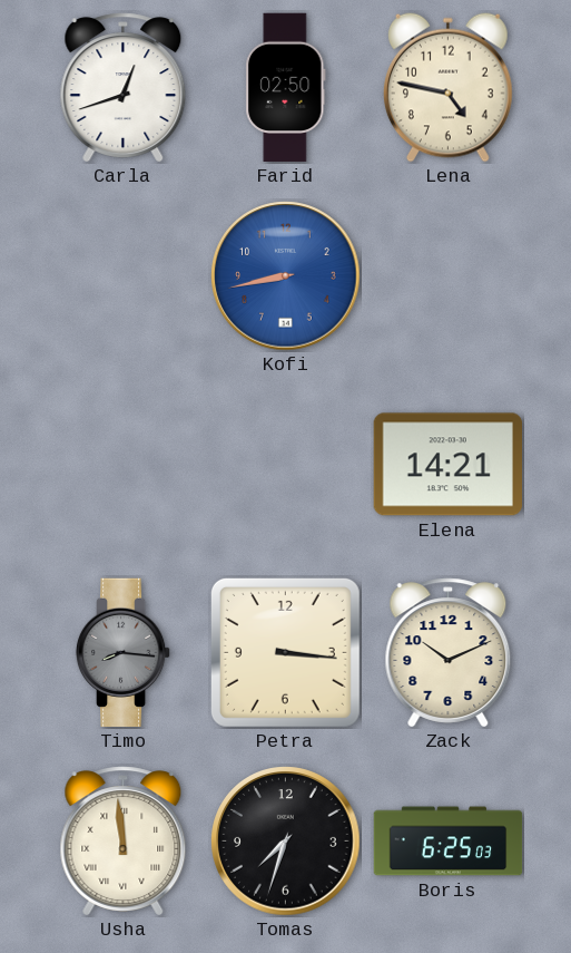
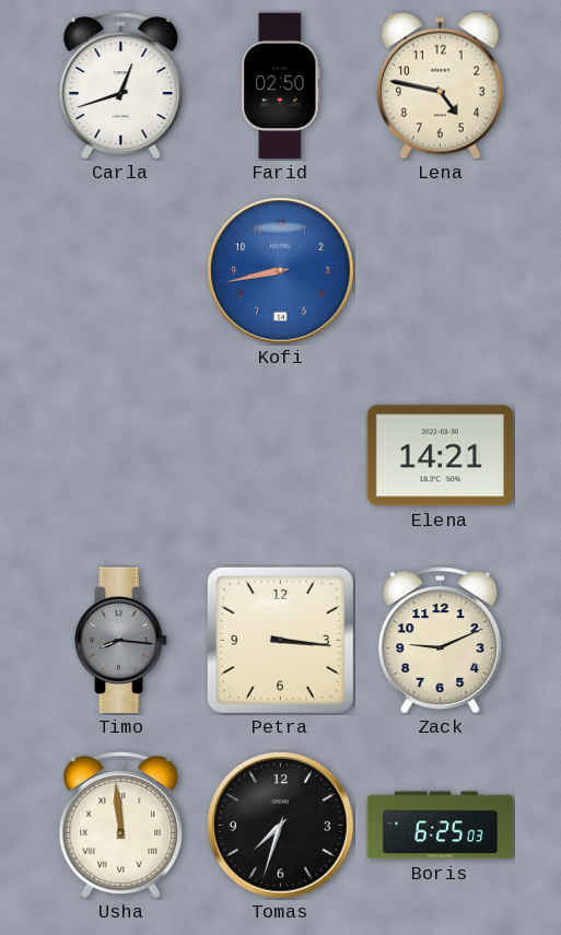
Zack: 10:11 -> 9:11 (441, 641)
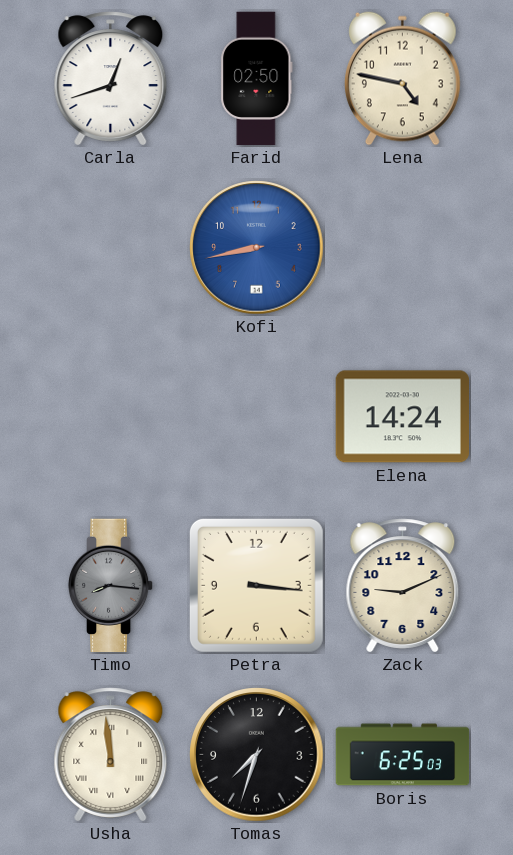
Elena: 14:21 -> 14:24 (402, 417)
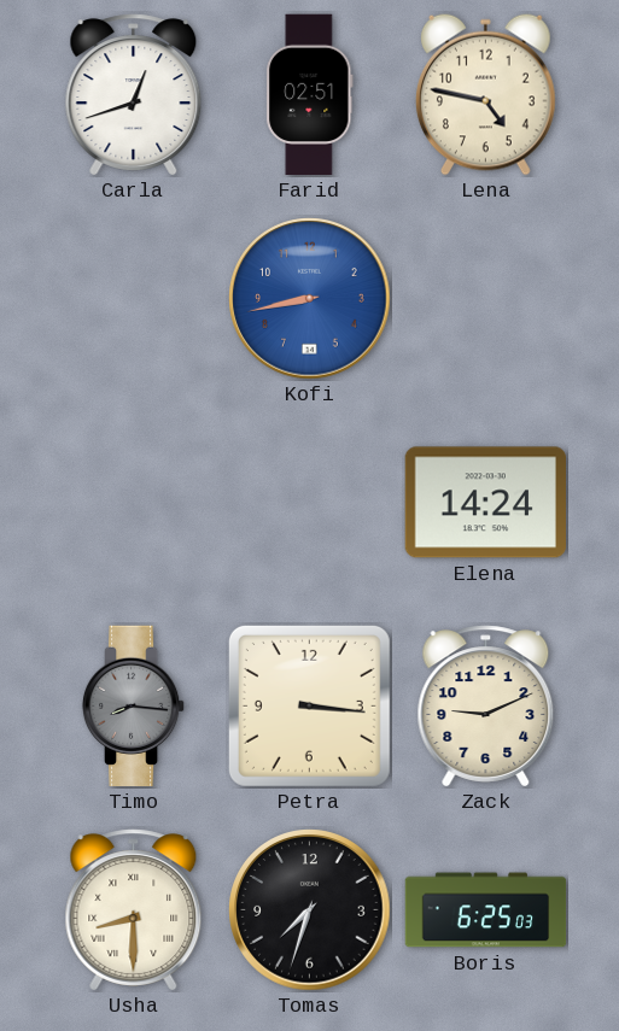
Farid: 02:50 -> 02:51 (310, 95)
Usha: 11:59 -> 8:30 (134, 910)
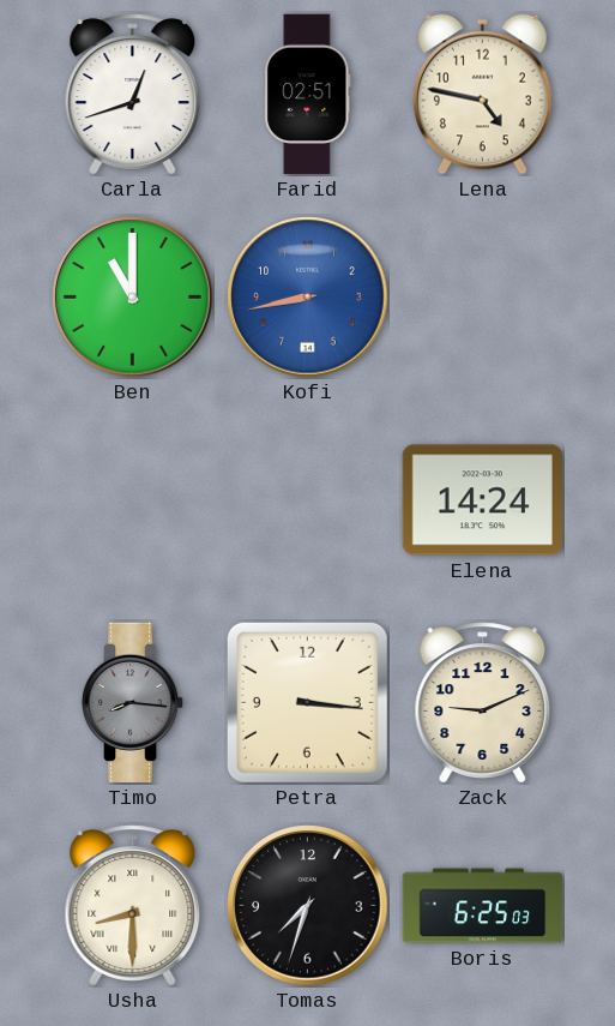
Ben: none -> 11:00 (133, 298)
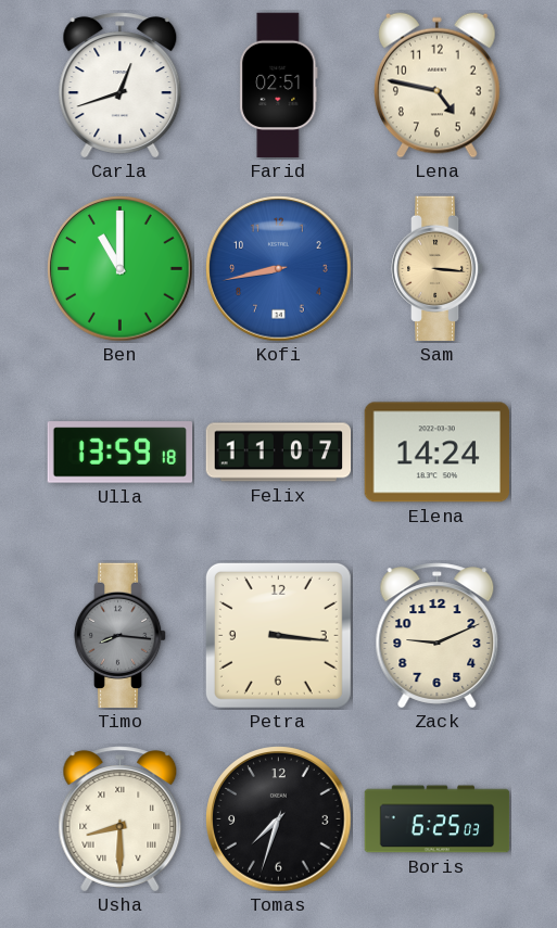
Sam: none -> 3:16 (438, 269)
Ulla: none -> 13:59 (121, 453)
Felix: none -> 11:07 (279, 453)
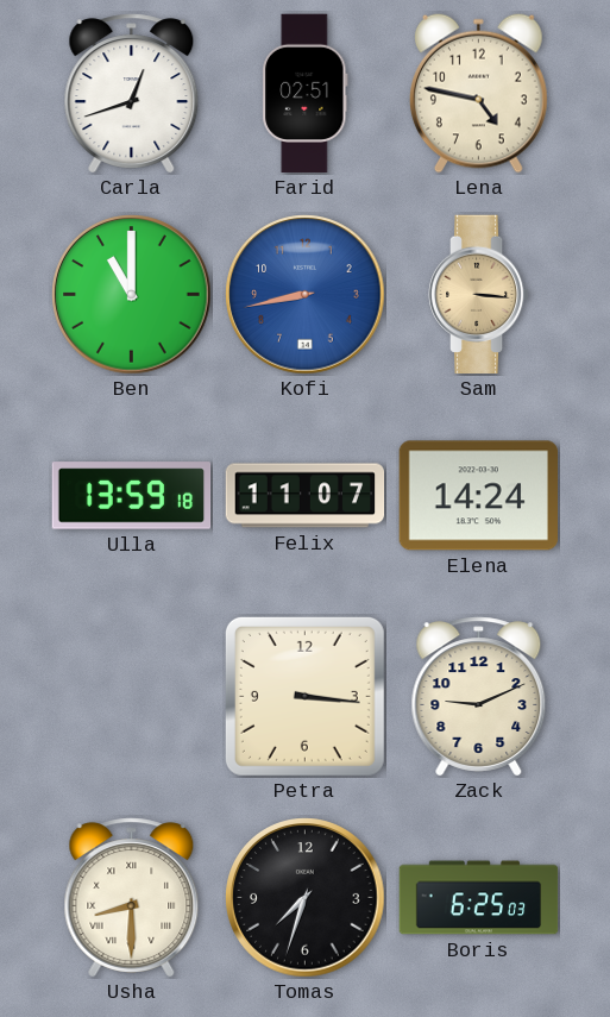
Timo: 8:16 -> none (121, 636)
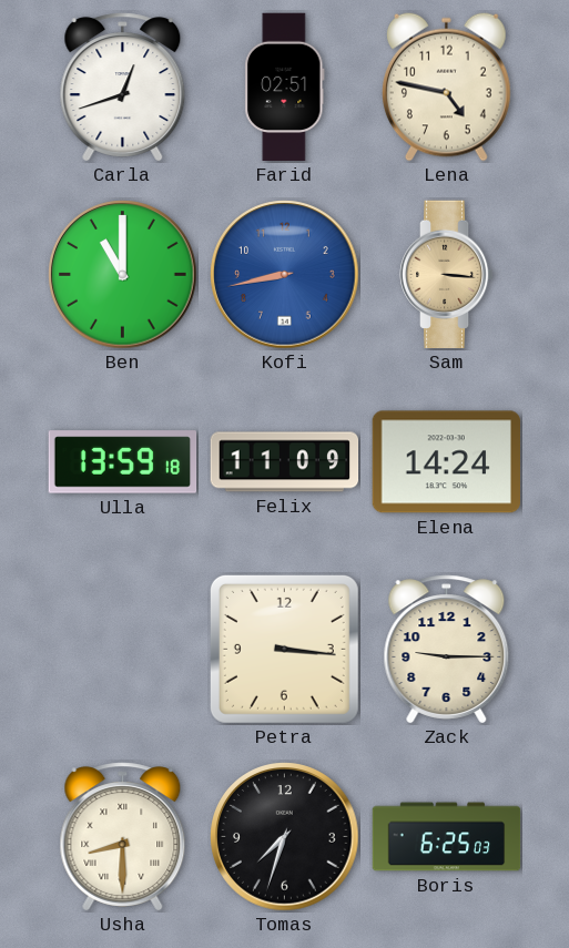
Felix: 11:07 -> 11:09 (285, 462)
Zack: 9:11 -> 9:15 (447, 650)
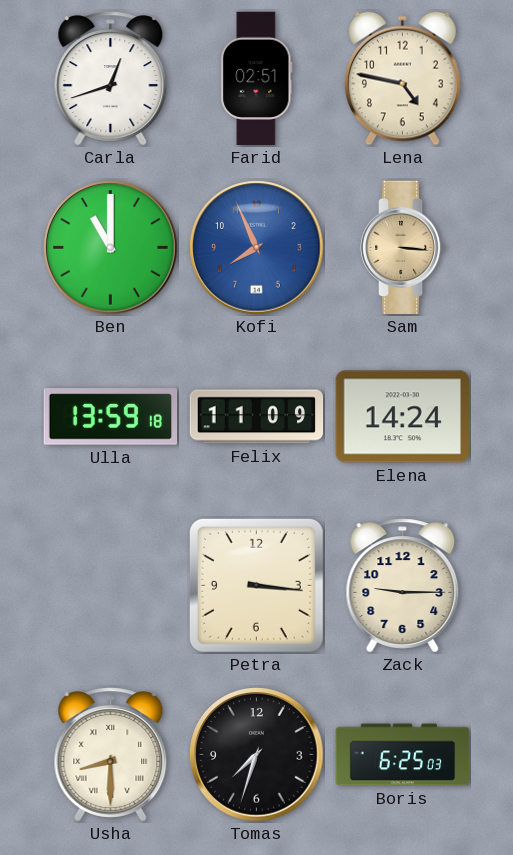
Kofi: 8:43 -> 7:56 (257, 248)
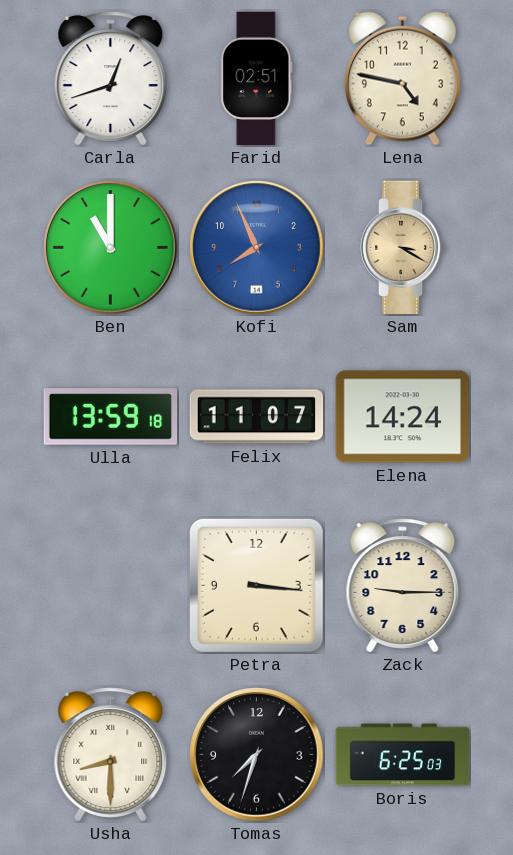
Sam: 3:16 -> 3:20 (403, 248)
Felix: 11:09 -> 11:07 (257, 417)
